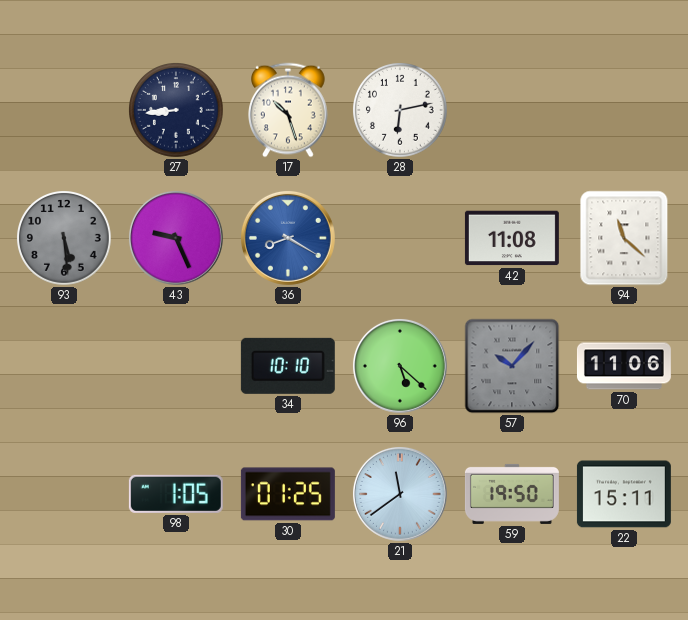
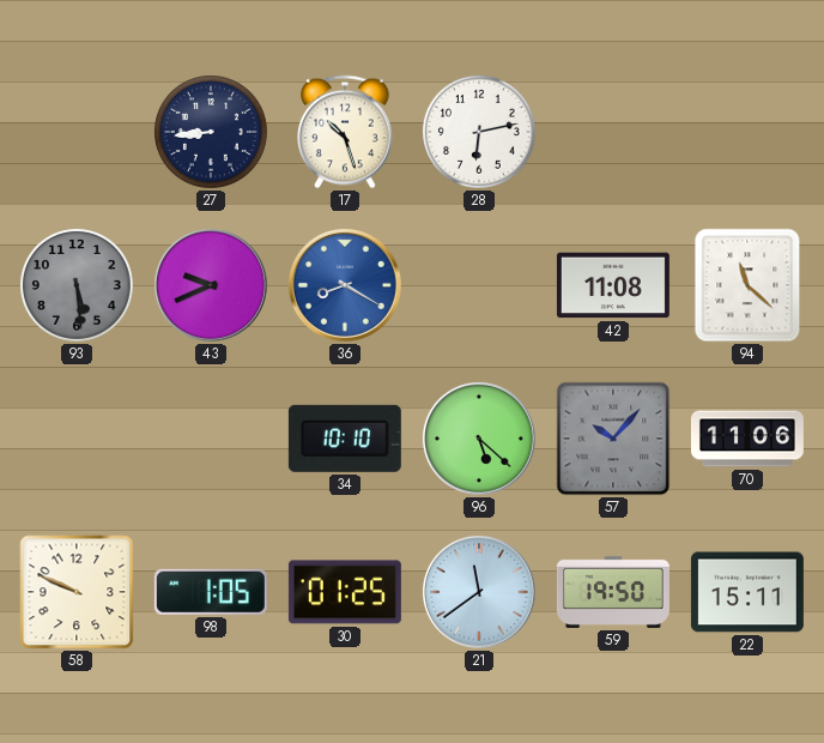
43: 9:26 -> 9:41 (211, 285)
58: none -> 9:49 (77, 592)
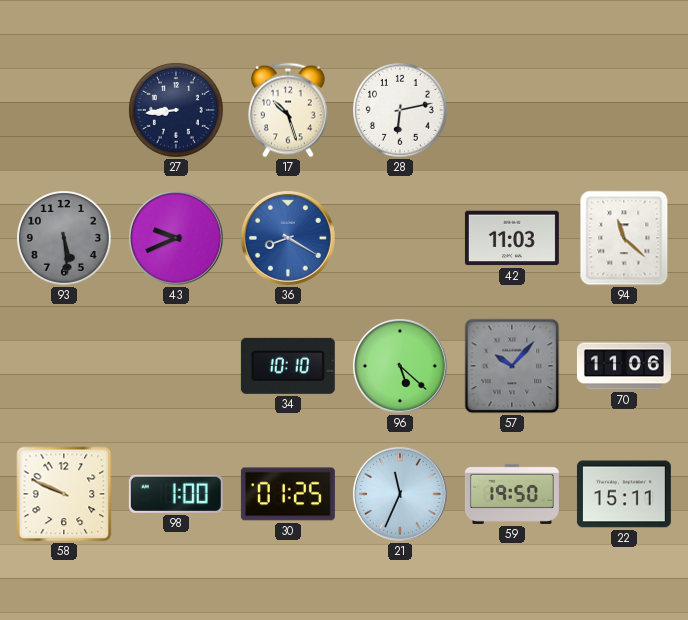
42: 11:08 -> 11:03 (512, 238)
98: 1:05 -> 1:00 (176, 494)
21: 11:39 -> 11:34 (400, 494)
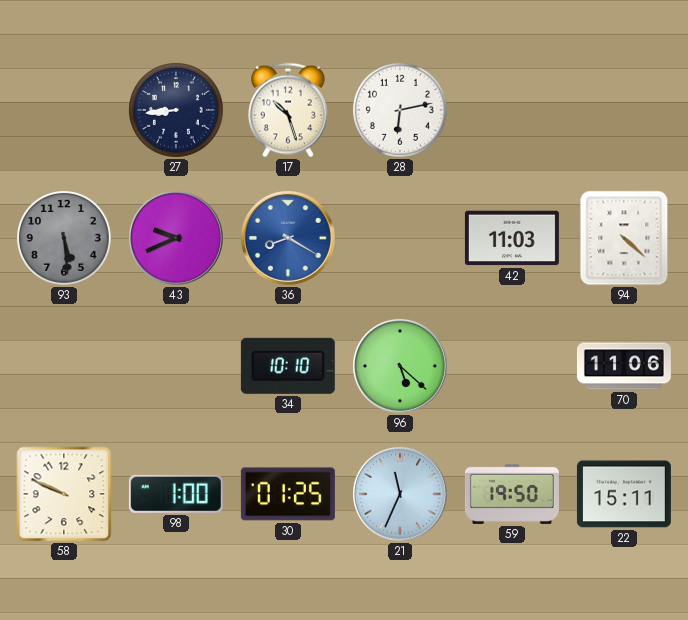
94: 11:22 -> 4:22 (624, 238)
57: 10:07 -> none (512, 366)
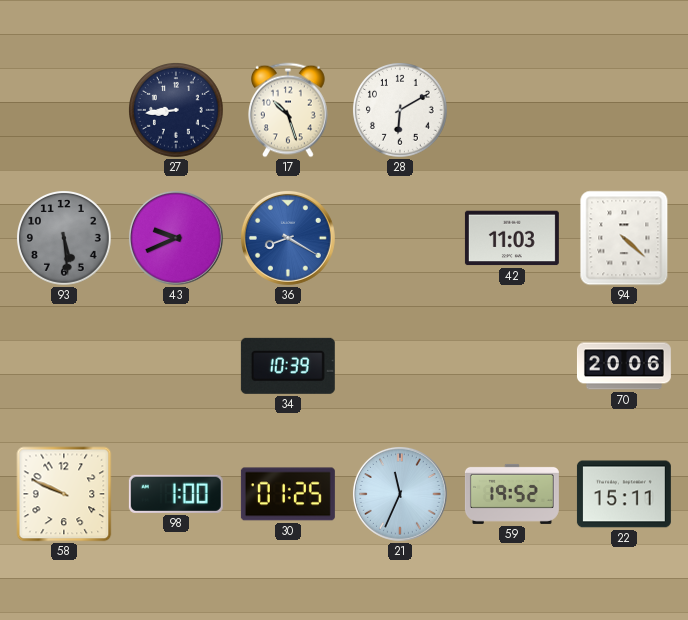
28: 6:13 -> 6:10 (401, 111)
34: 10:10 -> 10:39 (288, 366)
96: 5:22 -> none (400, 366)
70: 11:06 -> 20:06 (624, 366)
59: 19:50 -> 19:52 (512, 494)
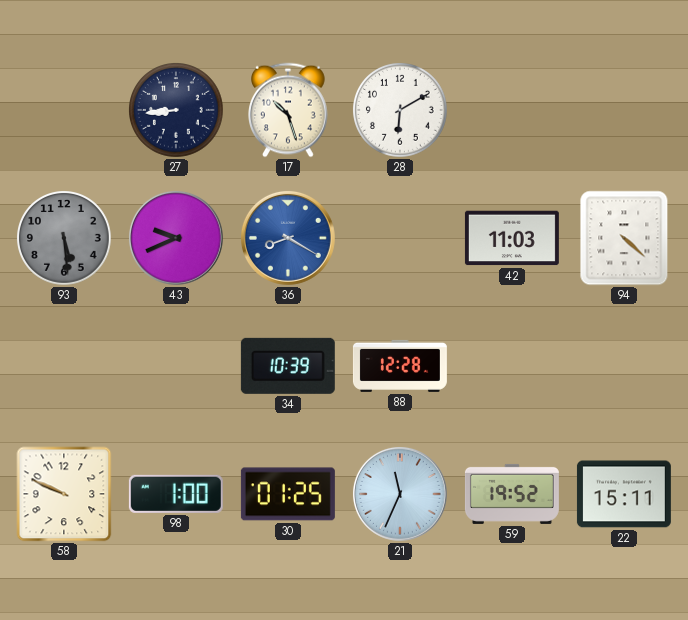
88: none -> 12:28 (400, 366)
70: 20:06 -> none (624, 366)
